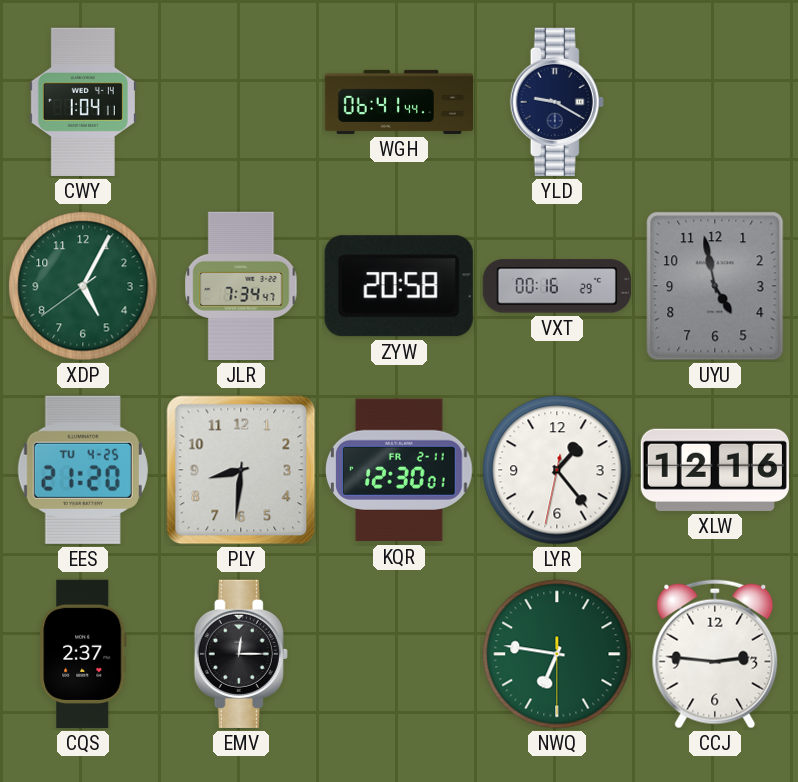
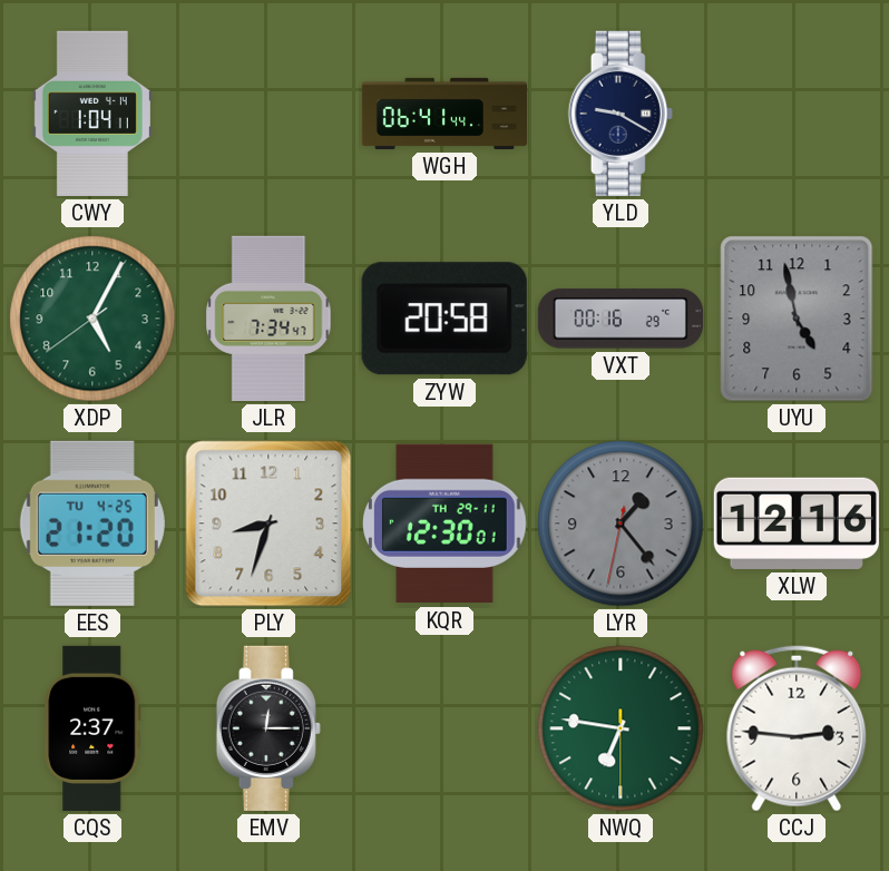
PLY: 8:31 -> 8:33 (268, 523)
KQR date: FR 2-11 -> TH 29-11 (444, 523)
LYR dial: white -> grey (621, 523)
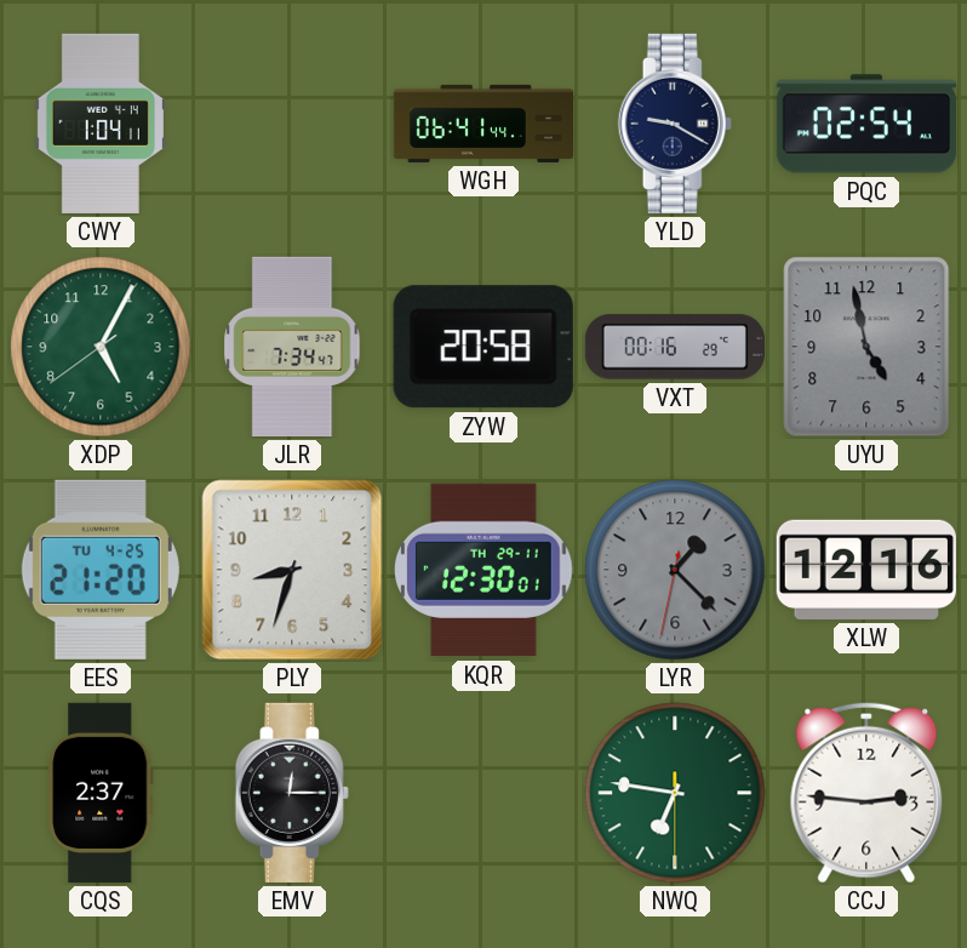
PQC: none -> 02:54 (866, 124)
LYR: 1:23 -> 1:22 (675, 570)
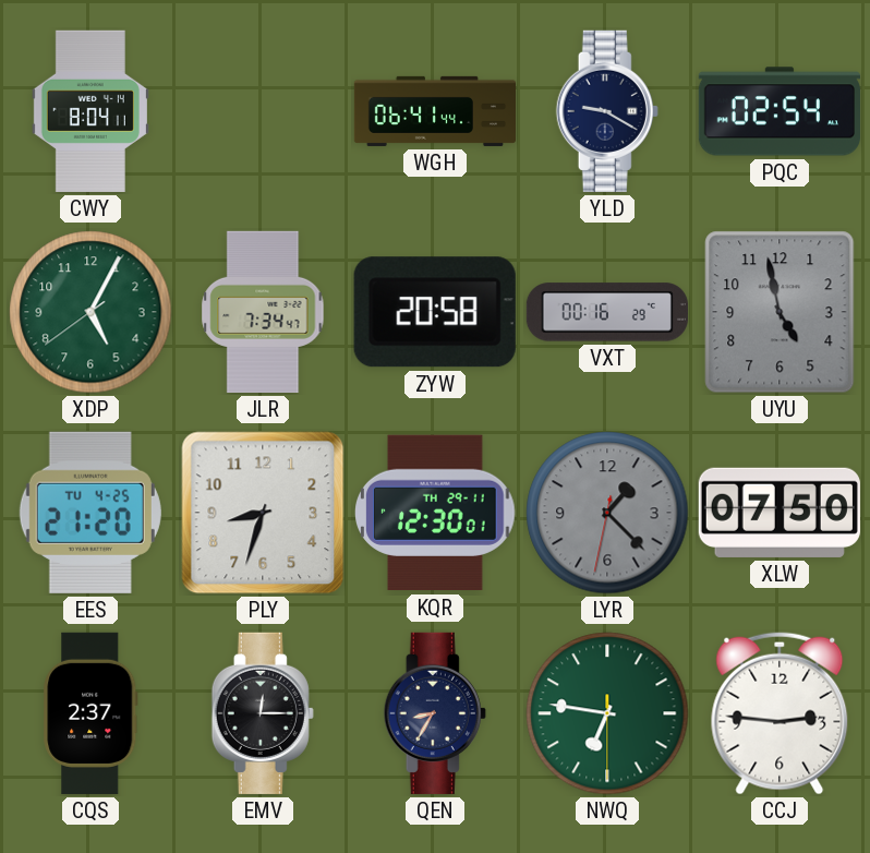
CWY: 1:04 -> 8:04 (90, 111)
XLW: 12:16 -> 07:50 (780, 513)
QEN: none -> 8:35 (435, 713)
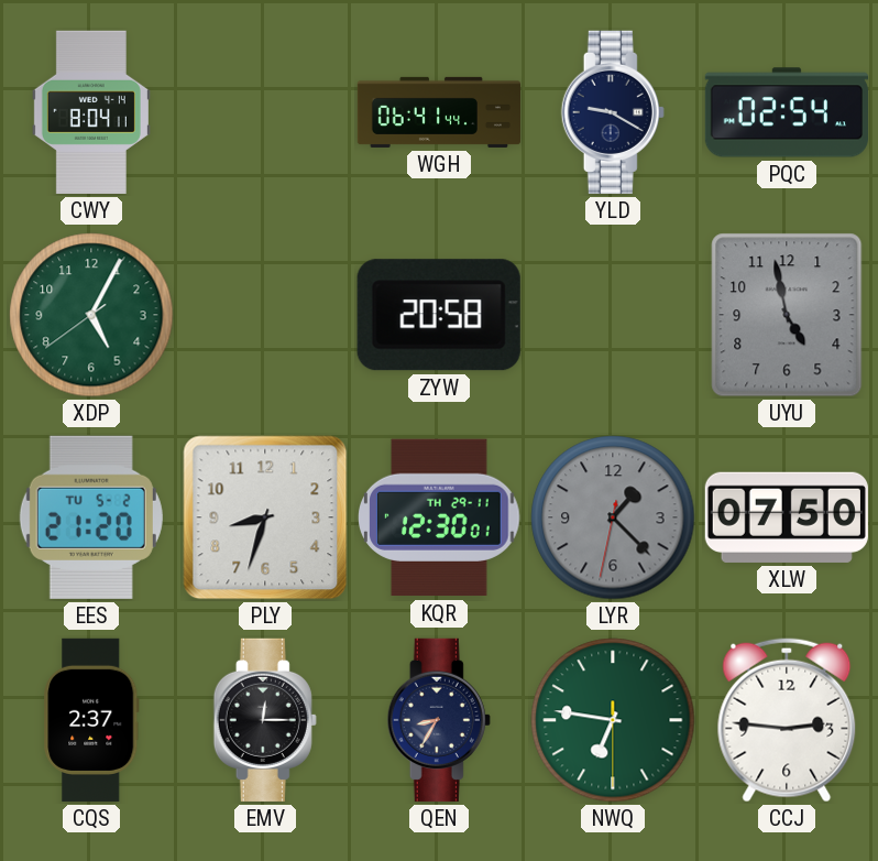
JLR: 7:34 -> none (263, 312)
VXT: 00:16 -> none (607, 312)
EES date: TU 4-25 -> TU 5-2 (91, 517)
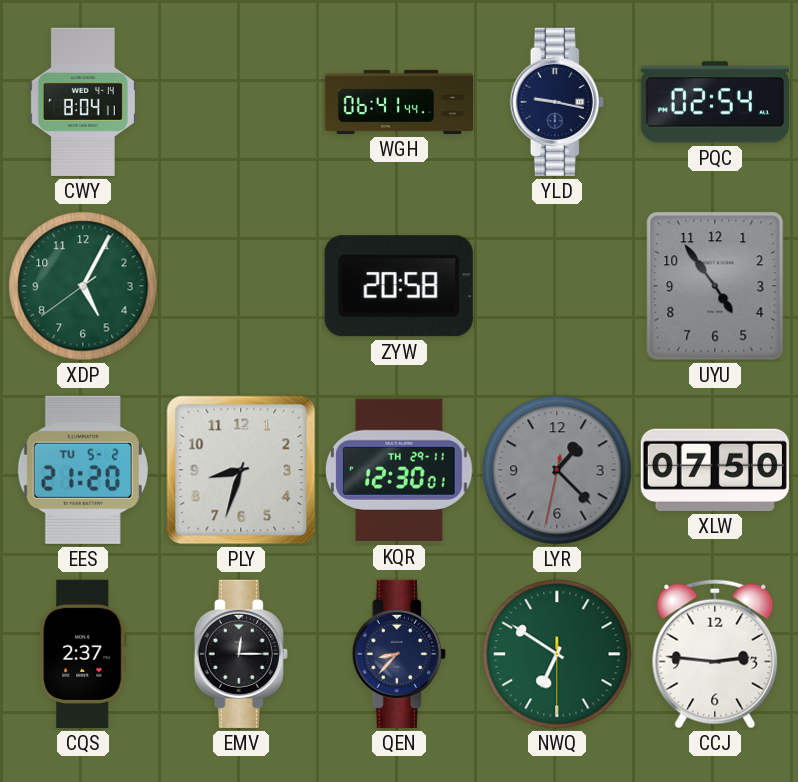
YLD: 9:20 -> 9:17 (557, 102)
UYU: 4:58 -> 4:54 (715, 286)
QEN: 8:35 -> 8:37 (399, 654)
NWQ: 6:46 -> 6:50 (557, 654)
